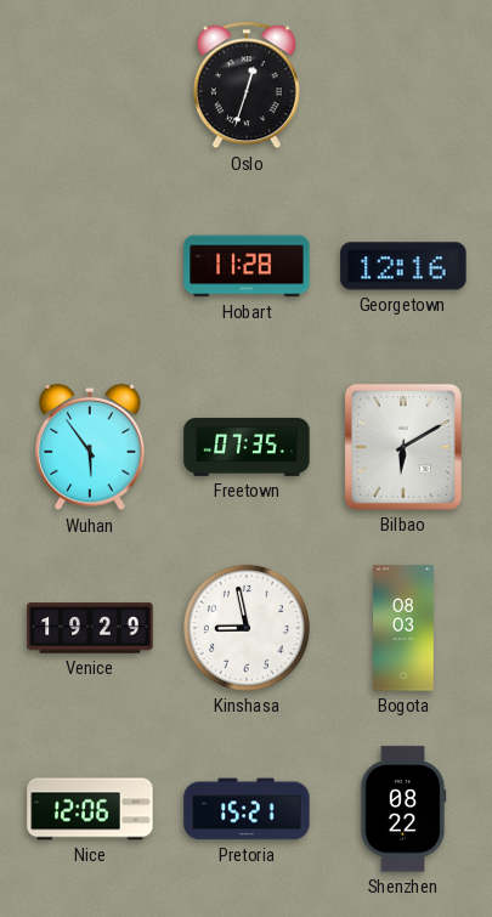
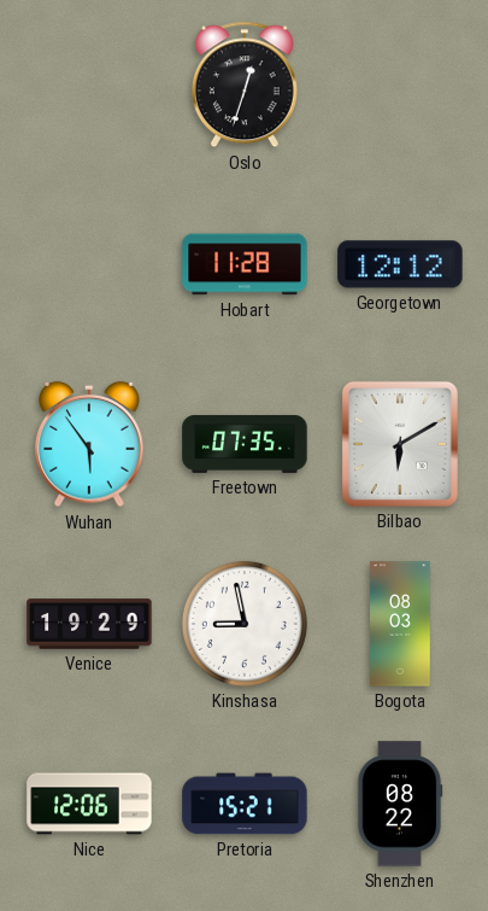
Georgetown: 12:16 -> 12:12 (400, 264)
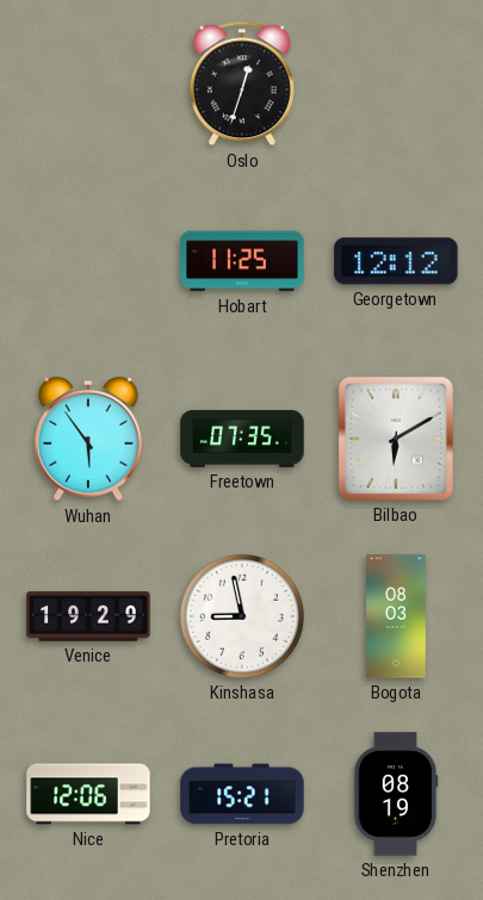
Hobart: 11:28 -> 11:25 (242, 261)
Shenzhen: 08:22 -> 08:19 (396, 794)
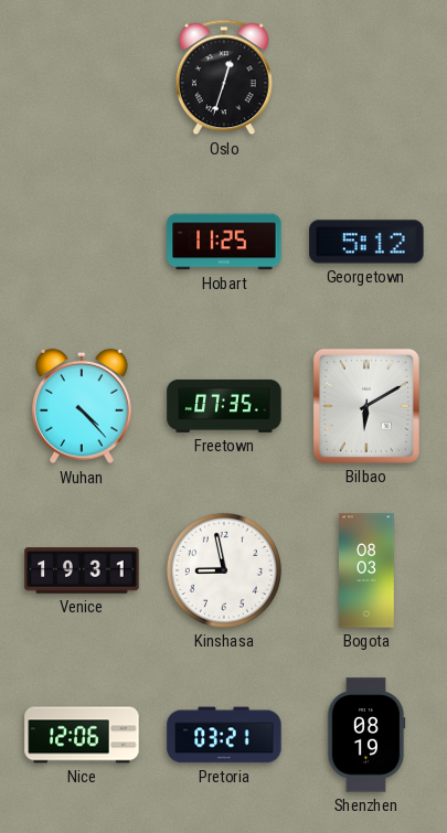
Georgetown: 12:12 -> 5:12 (366, 242)
Wuhan: 5:54 -> 4:23 (82, 406)
Venice: 19:29 -> 19:31 (82, 570)
Pretoria: 15:21 -> 03:21 (224, 735)
